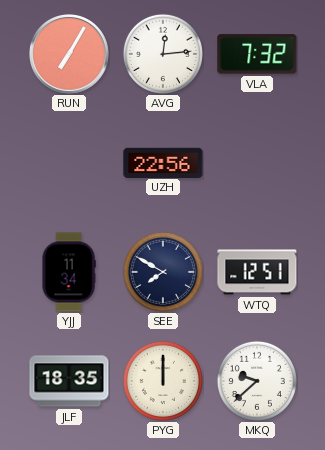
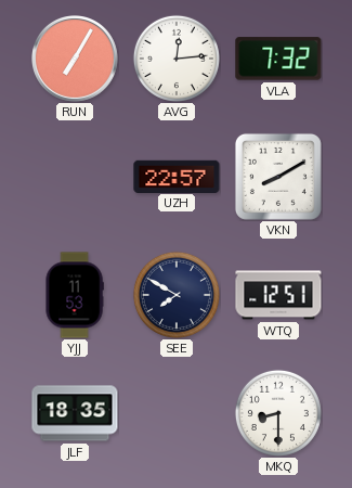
UZH: 22:56 -> 22:57 (177, 176)
VKN: none -> 8:10 (278, 177)
YJJ: 11:34 -> 11:53 (75, 295)
PYG: 12:00 -> none (163, 381)
MKQ: 9:38 -> 8:30 (278, 413)
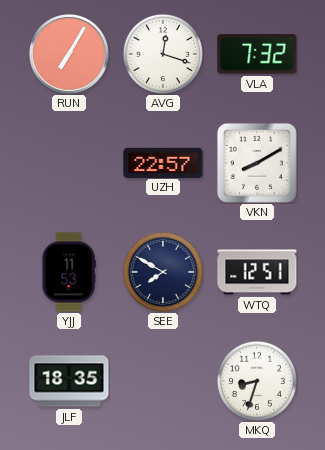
AVG: 12:14 -> 12:18 (163, 54)
MKQ: 8:30 -> 8:33 (257, 381)
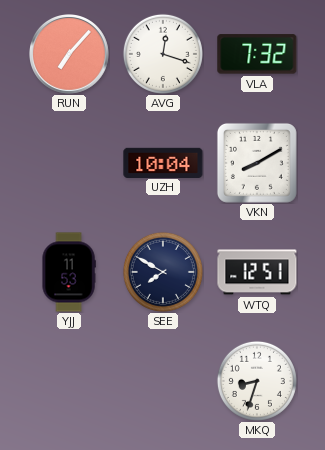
RUN: 7:05 -> 7:07 (70, 55)
UZH: 22:57 -> 10:04 (163, 162)
JLF: 18:35 -> none (69, 381)
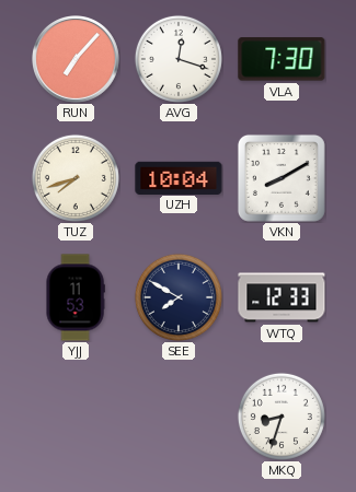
VLA: 7:32 -> 7:30 (282, 59)
TUZ: none -> 7:42 (76, 178)
WTQ: 12:51 -> 12:33 (282, 297)
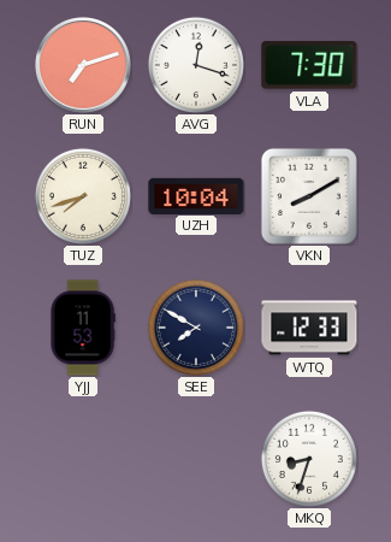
RUN: 7:07 -> 7:12 (84, 66)
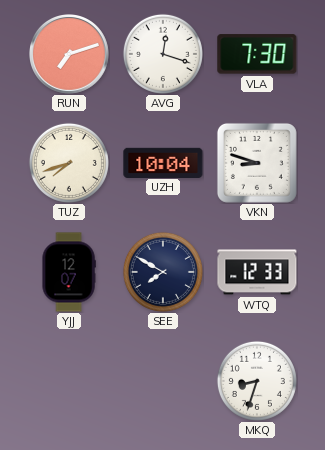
VKN: 8:10 -> 8:48 (257, 163)
YJJ: 11:53 -> 12:07 (69, 272)
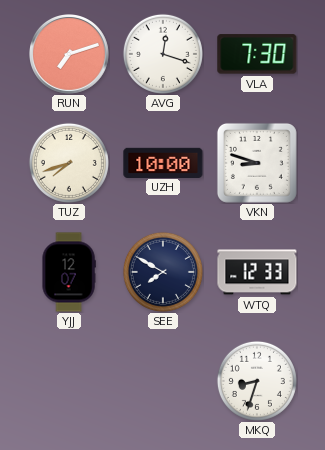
UZH: 10:04 -> 10:00 (163, 162)
